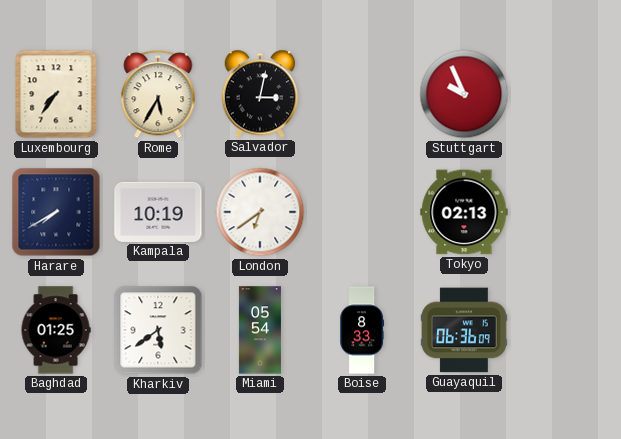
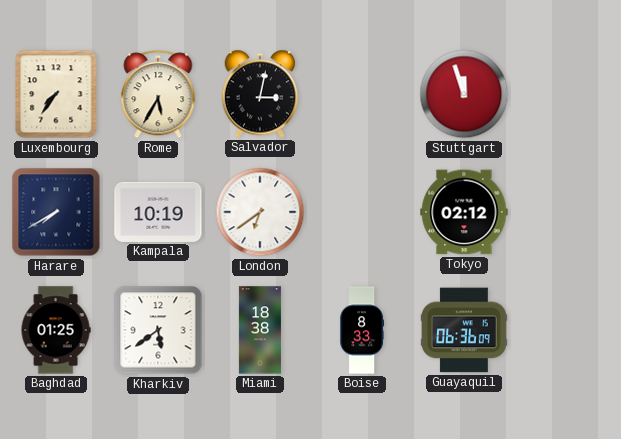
Stuttgart: 9:56 -> 11:57 (464, 94)
Tokyo: 02:13 -> 02:12 (464, 212)
Miami: 05:54 -> 18:38 (260, 330)
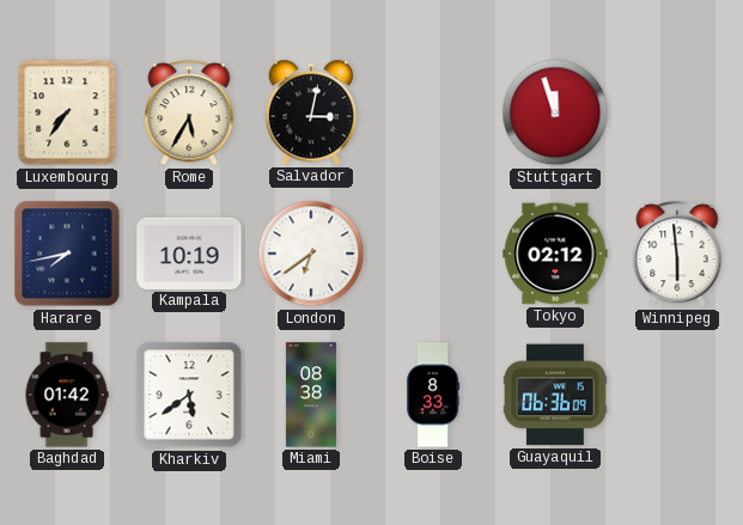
Harare: 7:40 -> 7:43 (67, 254)
Winnipeg: none -> 5:59 (677, 255)
Baghdad: 01:25 -> 01:42 (67, 395)
Miami: 18:38 -> 08:38 (311, 395)
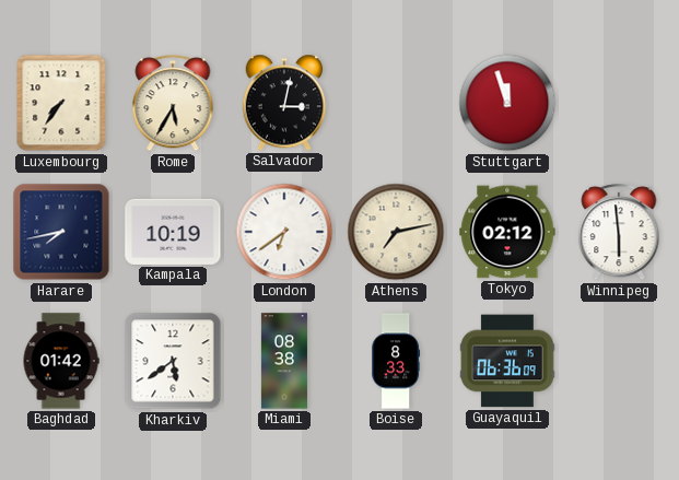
Athens: none -> 7:13 (396, 232)
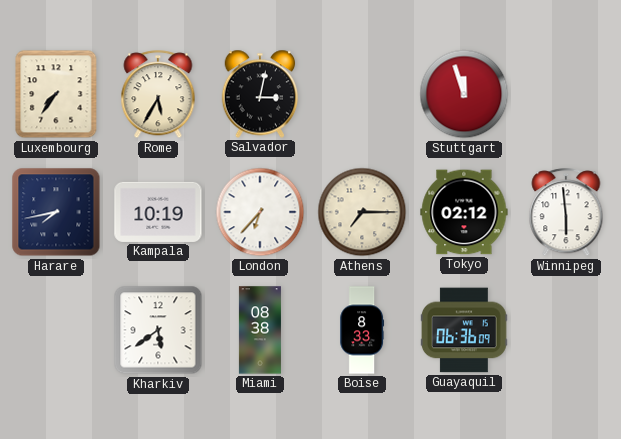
London: 6:39 -> 6:37 (260, 212)
Athens: 7:13 -> 7:15 (362, 212)
Baghdad: 01:42 -> none (61, 361)
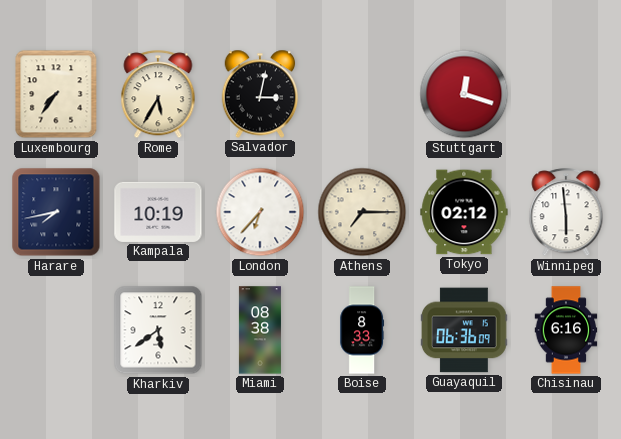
Stuttgart: 11:57 -> 12:18 (464, 94)
Chisinau: none -> 6:16 (566, 330)
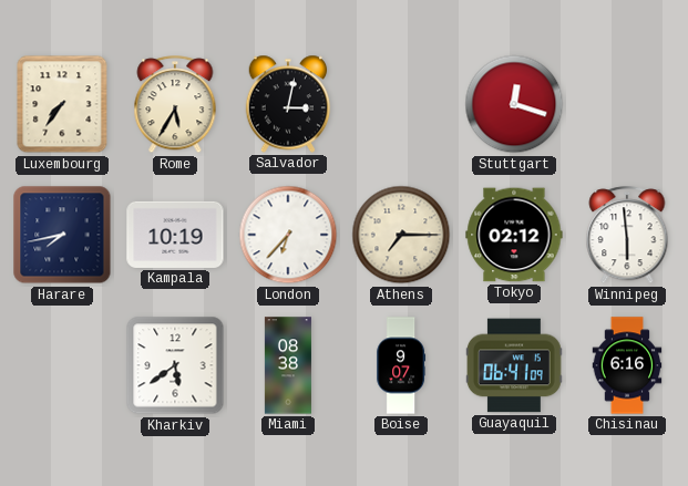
Boise: 8:33 -> 9:07 (401, 365)
Guayaquil: 06:36 -> 06:41 (515, 365)
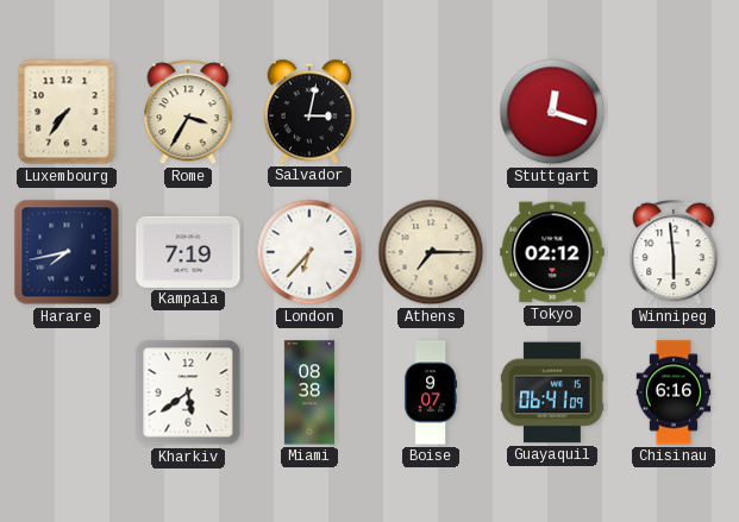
Rome: 5:35 -> 3:35 (188, 113)
Kampala: 10:19 -> 7:19 (188, 252)
